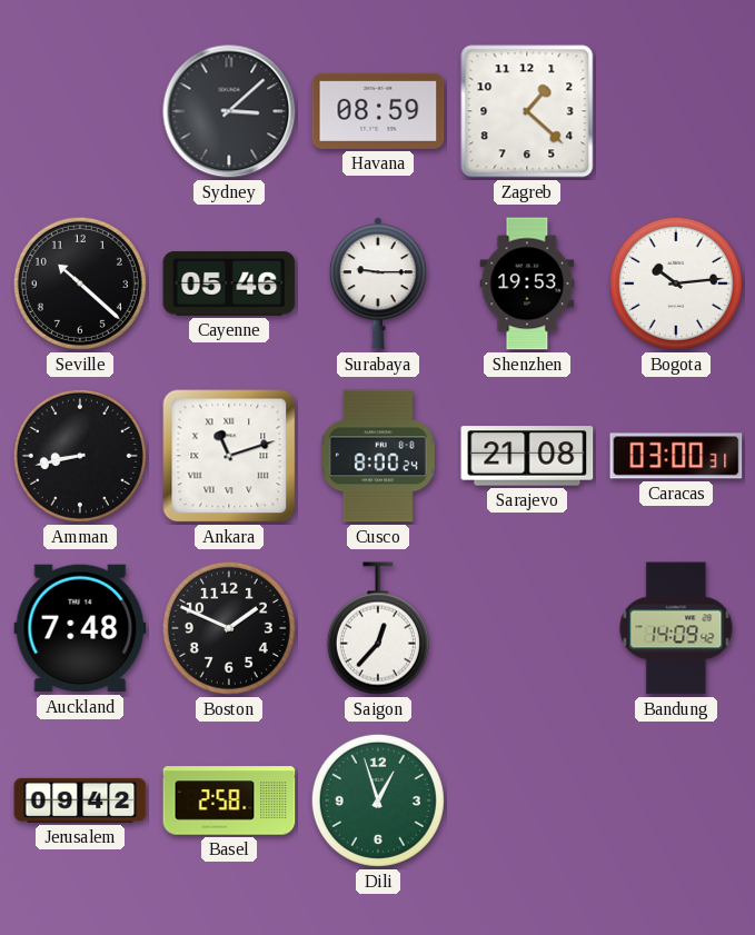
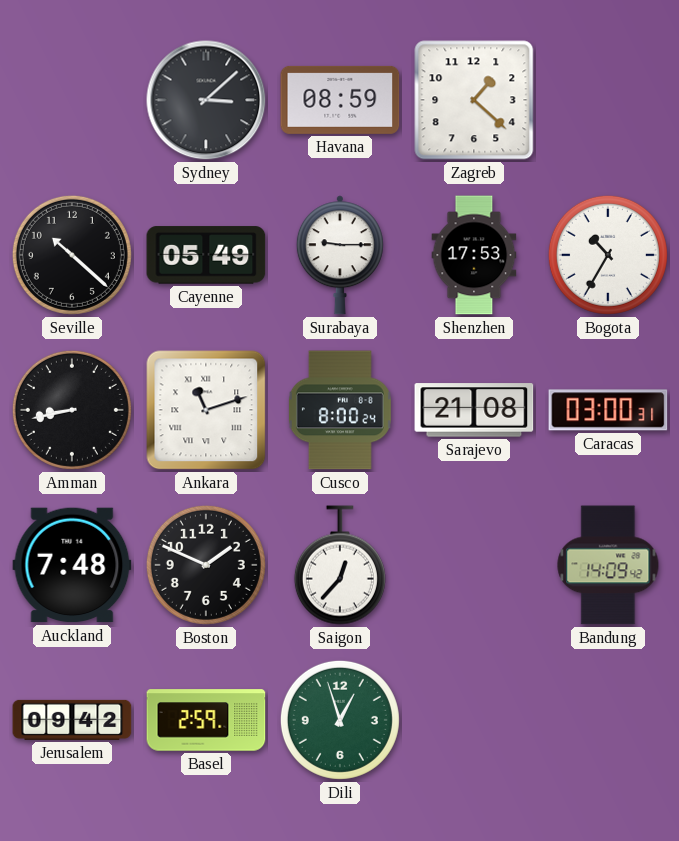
Cayenne: 05:46 -> 05:49 (206, 255)
Shenzhen: 19:53 -> 17:53 (474, 255)
Bogota: 10:14 -> 10:35 (608, 255)
Basel: 2:58 -> 2:59 (206, 720)
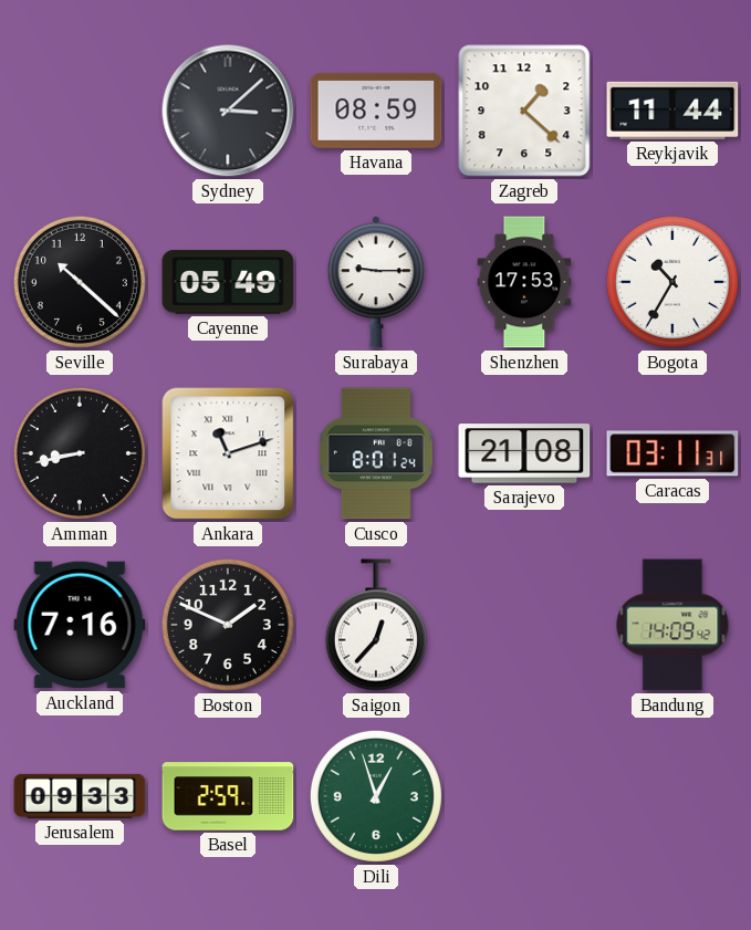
Reykjavik: none -> 11:44 (672, 111)
Cusco: 8:00 -> 8:01 (376, 453)
Caracas: 03:00 -> 03:11 (672, 453)
Auckland: 7:48 -> 7:16 (80, 625)
Jerusalem: 09:42 -> 09:33 (80, 796)
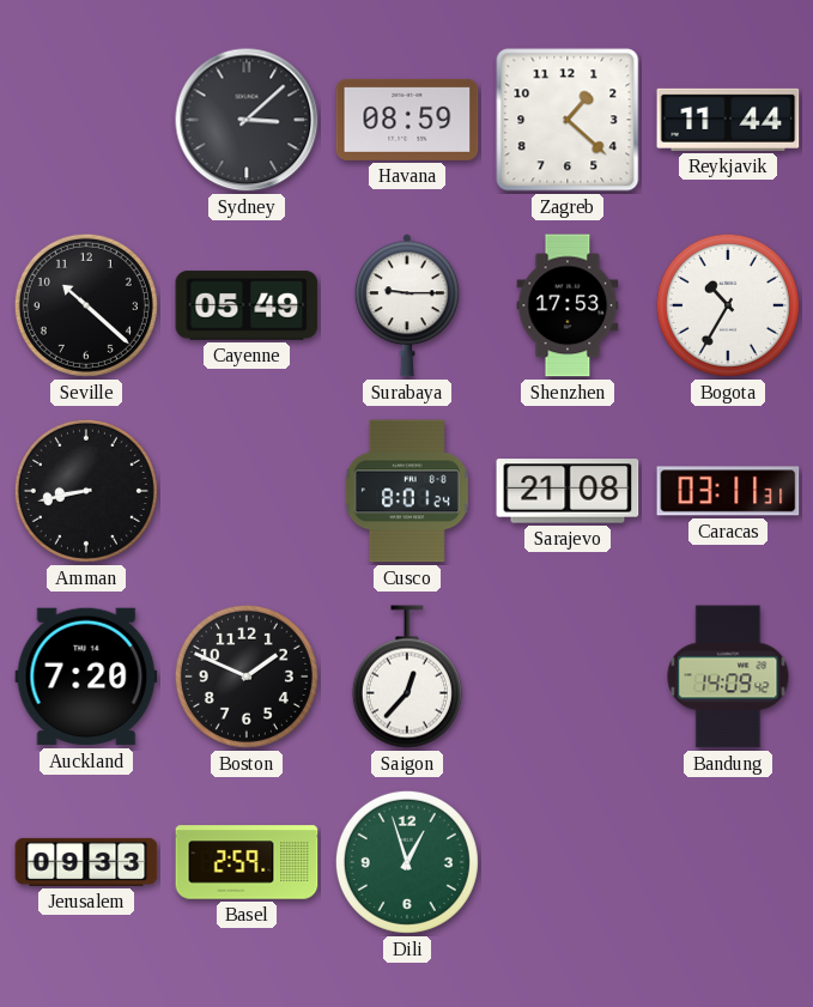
Ankara: 11:12 -> none (228, 453)
Auckland: 7:16 -> 7:20 (86, 677)
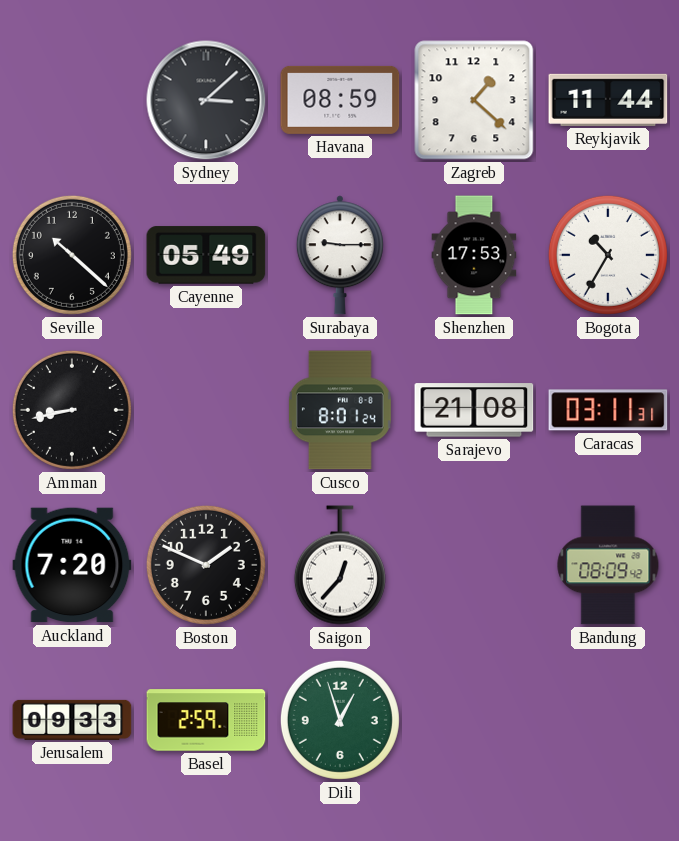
Bandung: 14:09 -> 08:09 (608, 565)
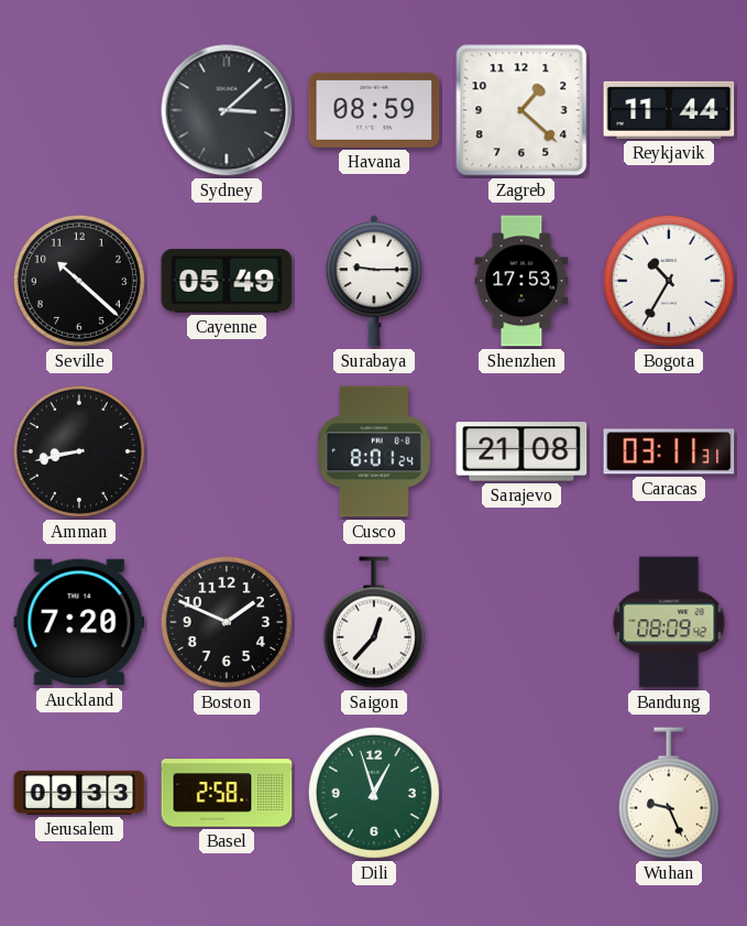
Basel: 2:59 -> 2:58 (227, 793)
Wuhan: none -> 9:26 (669, 793)
